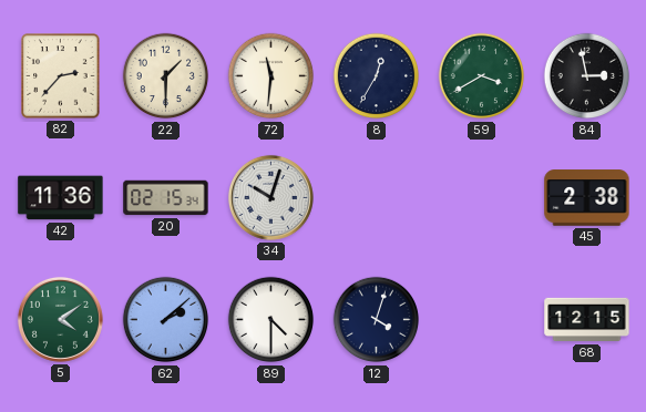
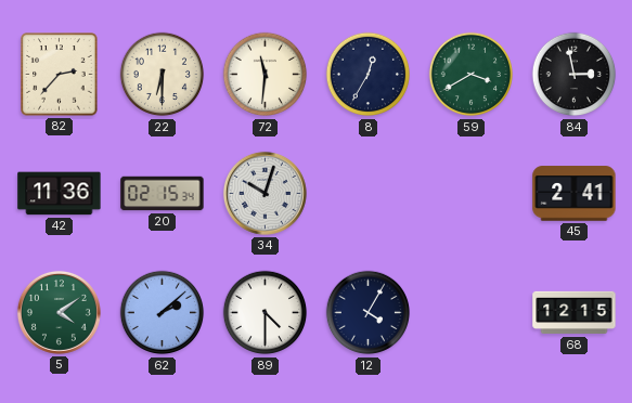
22: 1:30 -> 6:30 (163, 75)
45: 2:38 -> 2:41 (575, 194)
12: 4:03 -> 4:05 (369, 313)
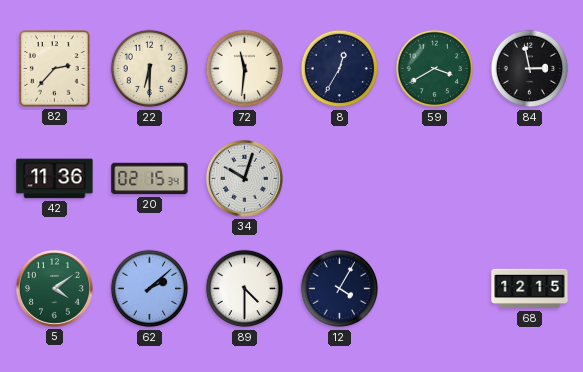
45: 2:41 -> none (575, 194)
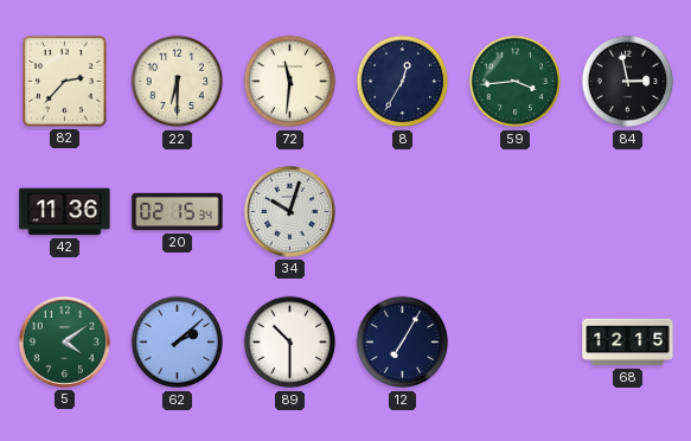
59: 3:40 -> 3:44 (516, 82)
89: 4:30 -> 10:30 (290, 343)
12: 4:05 -> 7:05 (403, 343)
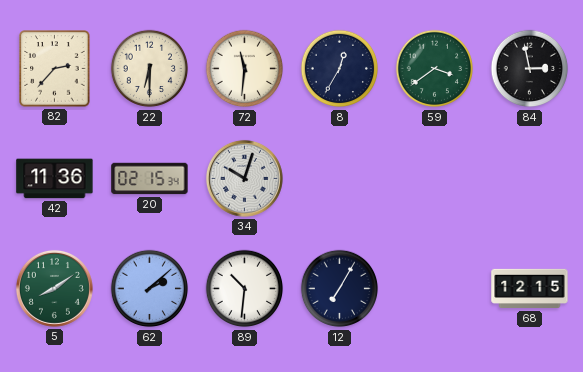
59: 3:44 -> 3:39 (435, 69)
5: 4:09 -> 8:09 (54, 288)
89: 10:30 -> 10:31 (245, 289)
